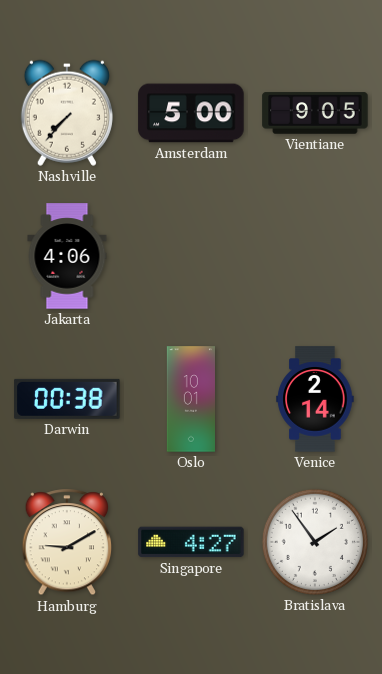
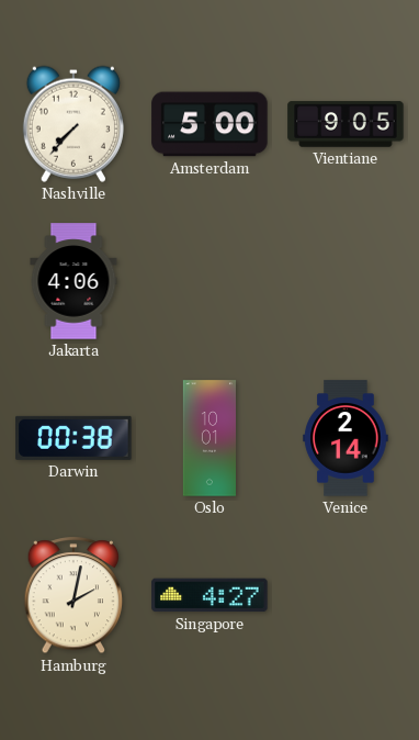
Hamburg: 9:10 -> 2:02 (73, 596)
Bratislava: 1:54 -> none (315, 542)
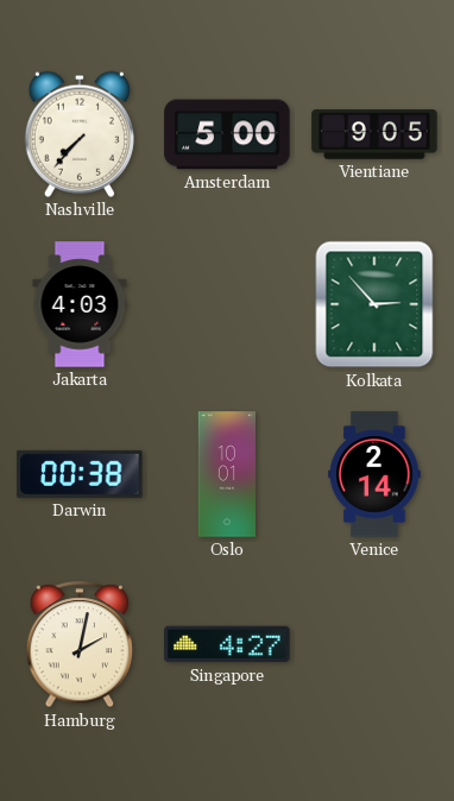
Jakarta: 4:06 -> 4:03 (80, 304)
Kolkata: none -> 2:53 (374, 304)
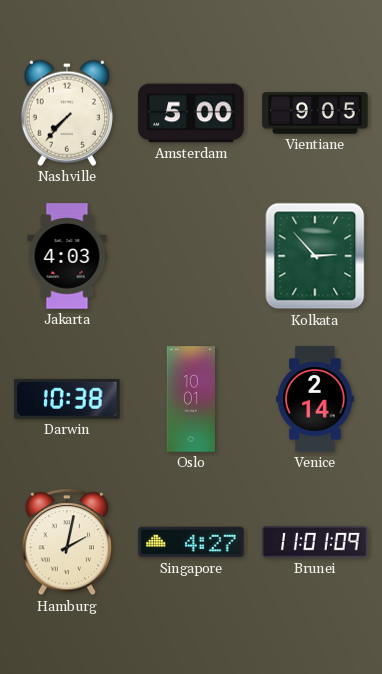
Darwin: 00:38 -> 10:38 (67, 399)
Brunei: none -> 11:01 (315, 542)
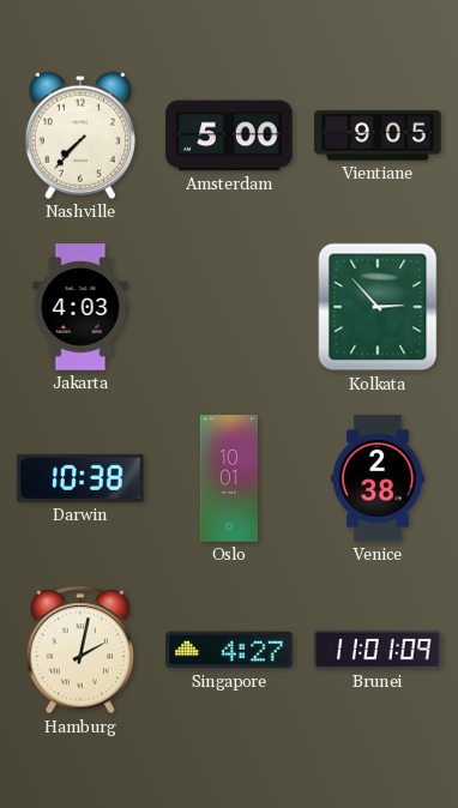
Venice: 2:14 -> 2:38 (378, 478)
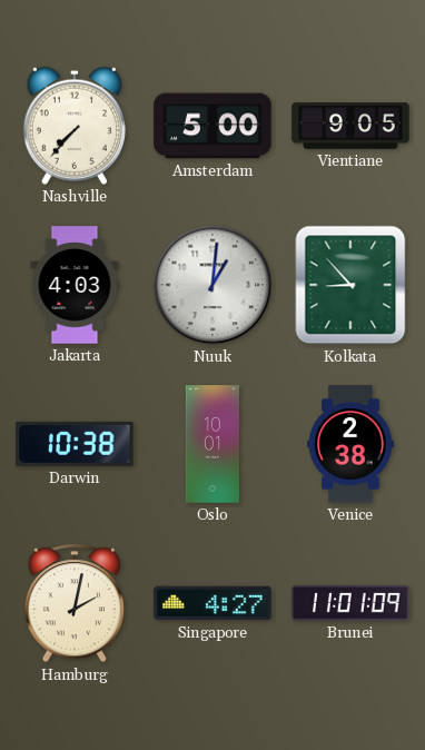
Nuuk: none -> 1:01 (212, 285)
Kolkata: 2:53 -> 8:53 (350, 285)
